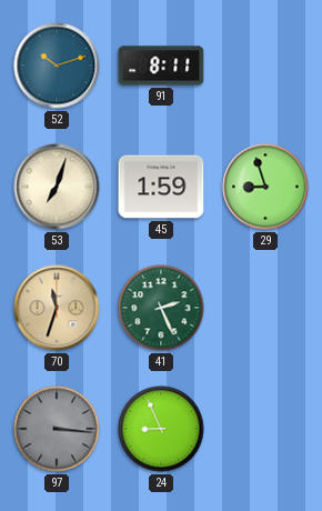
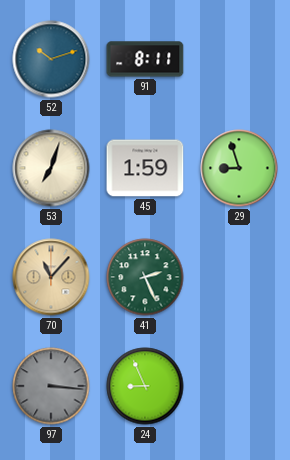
70: 11:33 -> 11:07 (51, 277)
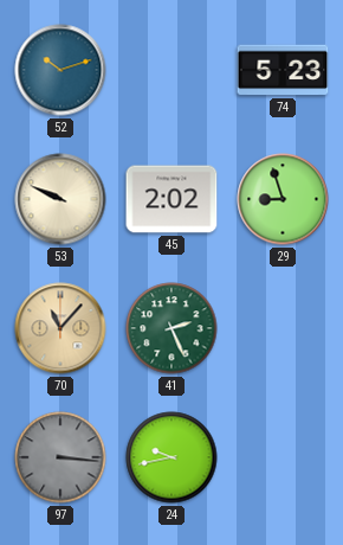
91: 8:11 -> none (145, 59)
74: none -> 5:23 (283, 70)
53: 7:03 -> 9:49 (60, 199)
45: 1:59 -> 2:02 (171, 199)
24: 8:56 -> 9:43 (171, 457)
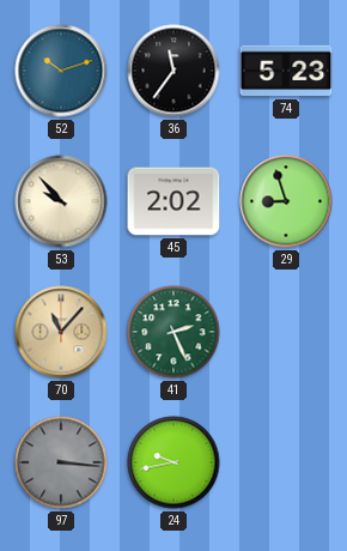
36: none -> 11:36 (173, 71)
53: 9:49 -> 9:53 (61, 201)
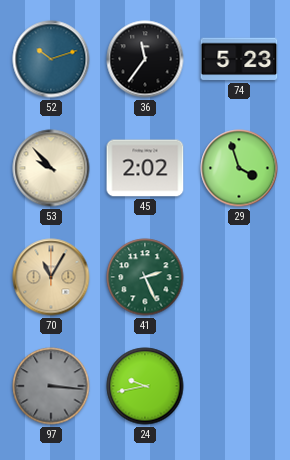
29: 8:57 -> 3:57 (239, 168)
70: 11:07 -> 11:05 (51, 277)
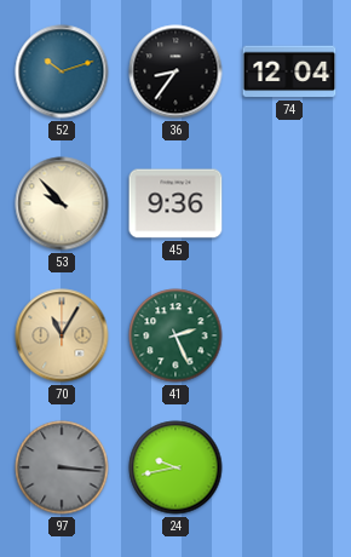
36: 11:36 -> 8:36 (175, 71)
74: 5:23 -> 12:04 (289, 71)
45: 2:02 -> 9:36 (175, 203)
29: 3:57 -> none (239, 168)
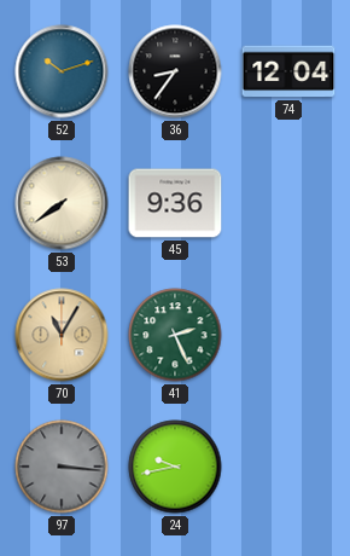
53: 9:53 -> 7:39 (62, 203)
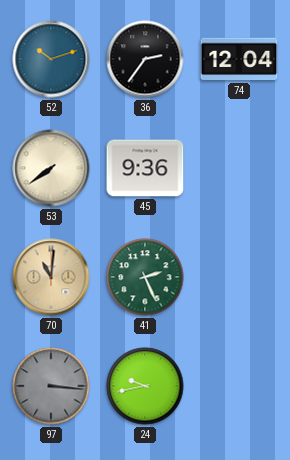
36: 8:36 -> 2:36 (145, 59)
70: 11:05 -> 11:01 (51, 277)
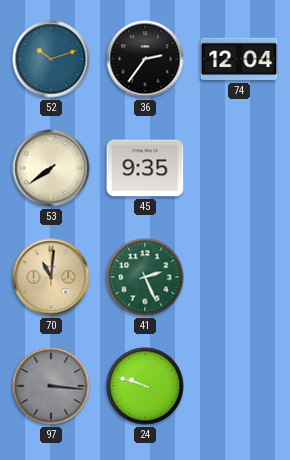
45: 9:36 -> 9:35 (145, 168)
24: 9:43 -> 9:48 (145, 386)
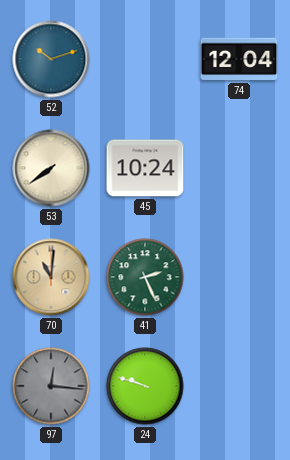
36: 2:36 -> none (145, 59)
45: 9:35 -> 10:24 (145, 168)
97: 3:16 -> 12:16 (51, 386)
